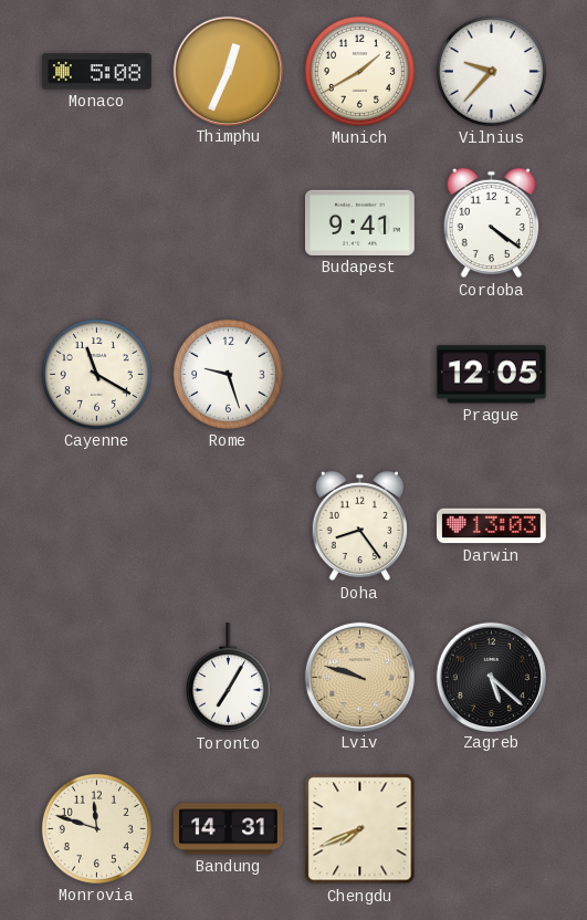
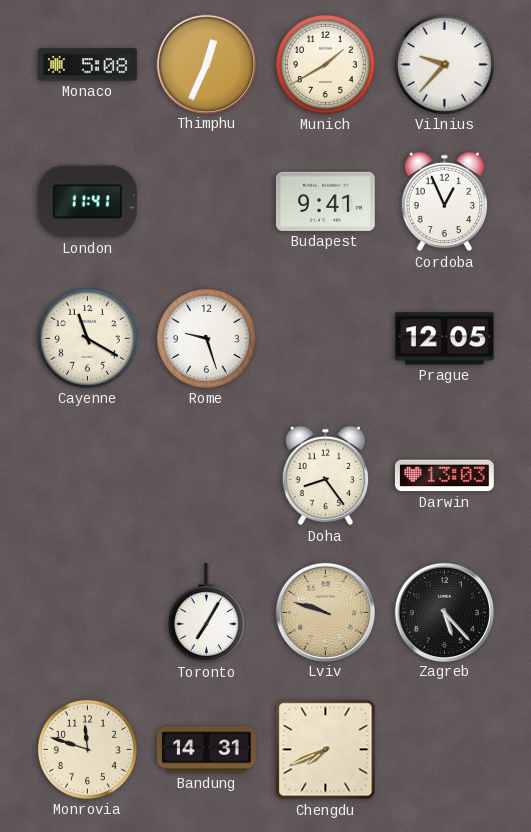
London: none -> 11:41 (87, 202)
Cordoba: 4:21 -> 12:56 (444, 202)
Zagreb: 5:22 -> 5:23 (444, 612)
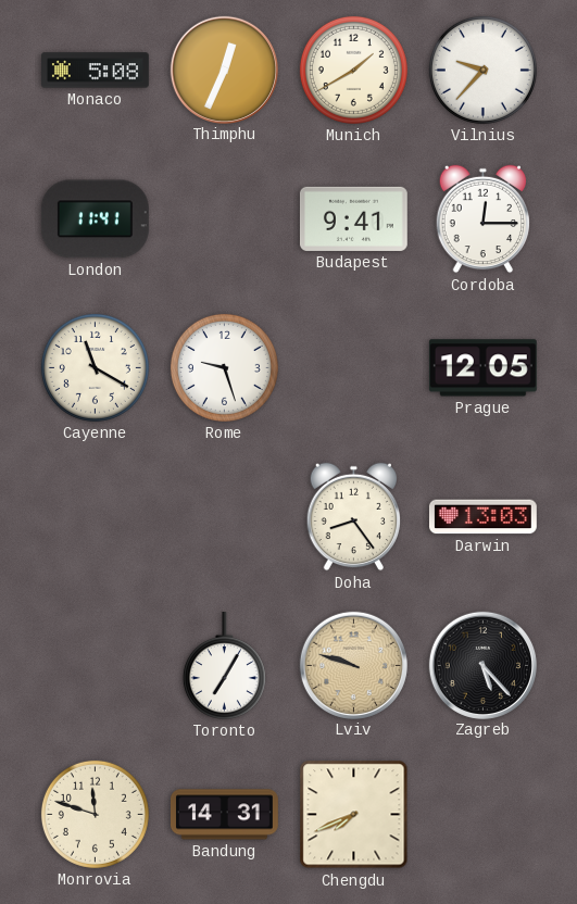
Cordoba: 12:56 -> 12:15 (482, 219)
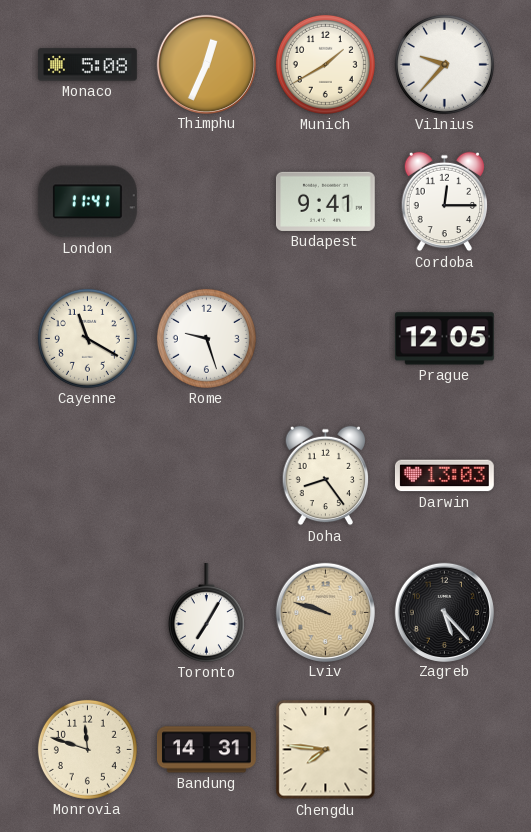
Chengdu: 7:41 -> 7:46 (326, 750)
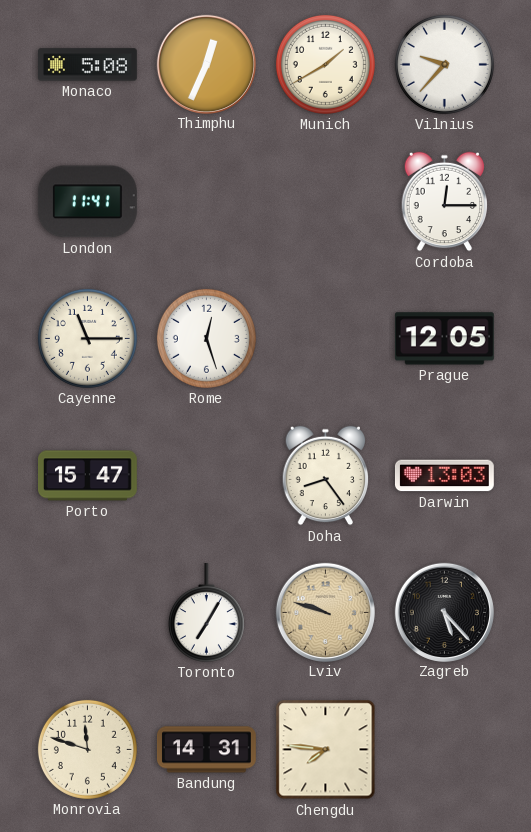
Budapest: 9:41 -> none (325, 201)
Cayenne: 11:20 -> 11:15 (87, 338)
Rome: 9:27 -> 12:27 (206, 338)
Porto: none -> 15:47 (88, 476)
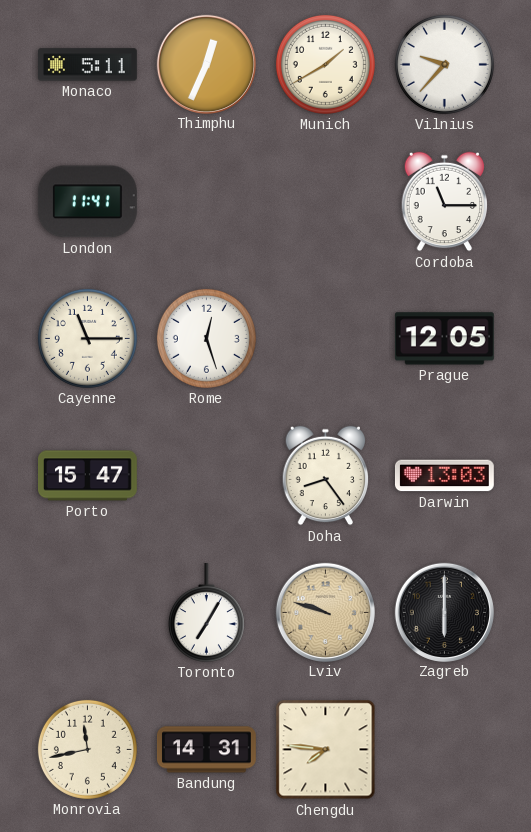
Monaco: 5:08 -> 5:11 (88, 65)
Cordoba: 12:15 -> 11:15 (444, 202)
Zagreb: 5:23 -> 6:00 (444, 612)
Monrovia: 11:48 -> 11:43 (87, 749)
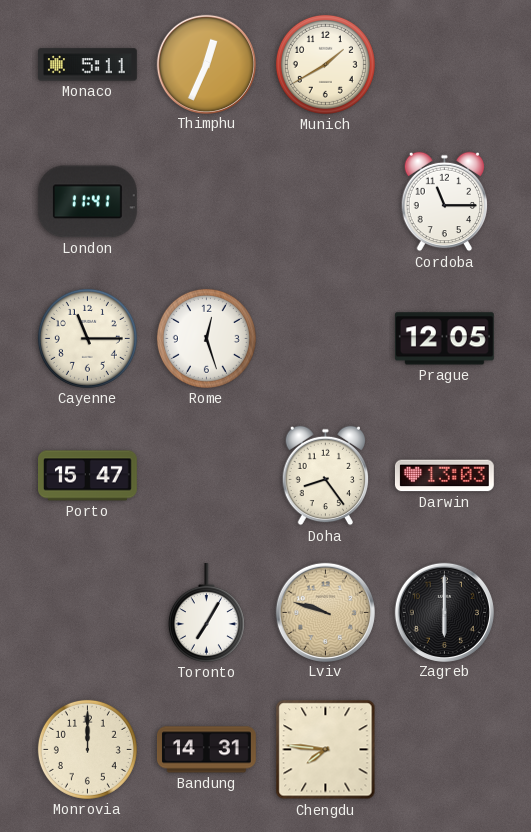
Vilnius: 9:37 -> none (444, 64)
Monrovia: 11:43 -> 12:00 (87, 749)
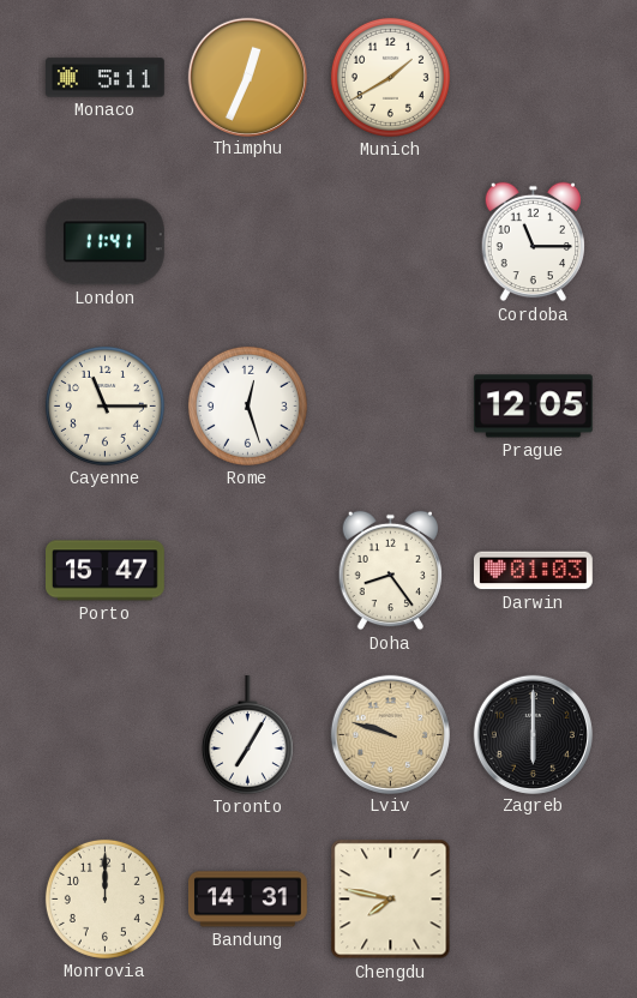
Darwin: 13:03 -> 01:03 (533, 571)
Chengdu: 7:46 -> 7:47 (391, 900)
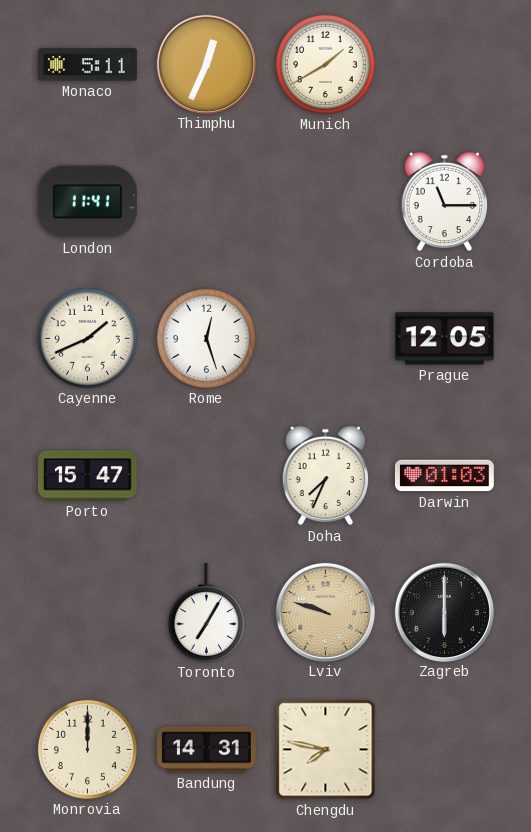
Cayenne: 11:15 -> 1:41 (87, 338)
Doha: 8:24 -> 7:34 (325, 476)
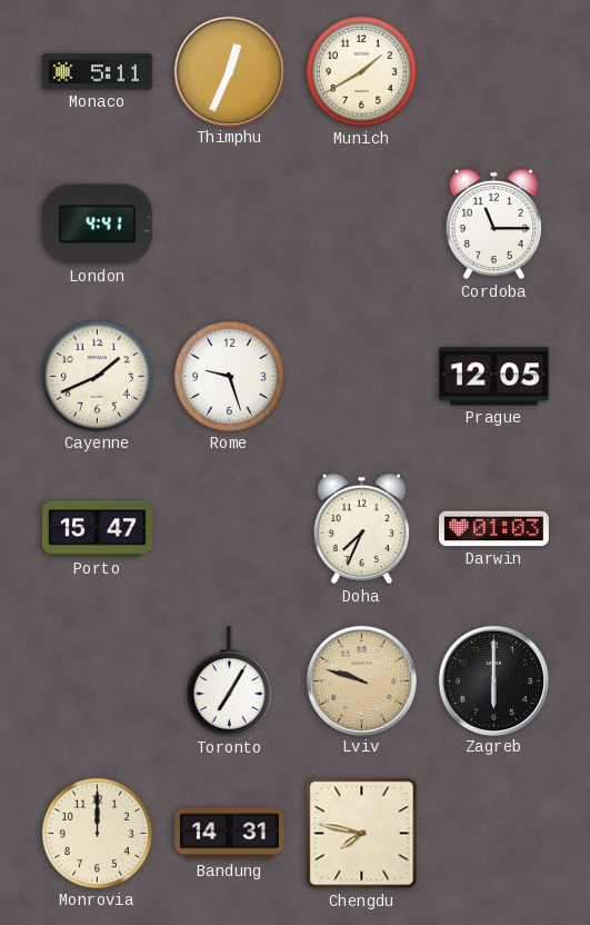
London: 11:41 -> 4:41 (97, 225)
Rome: 12:27 -> 9:27 (229, 376)
